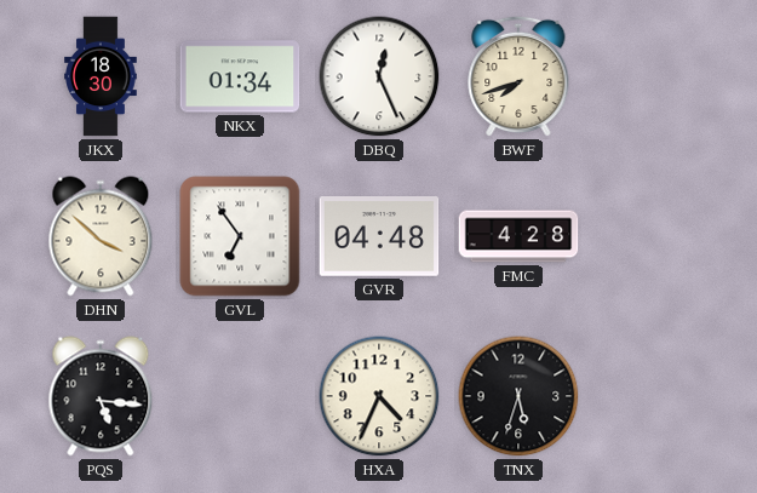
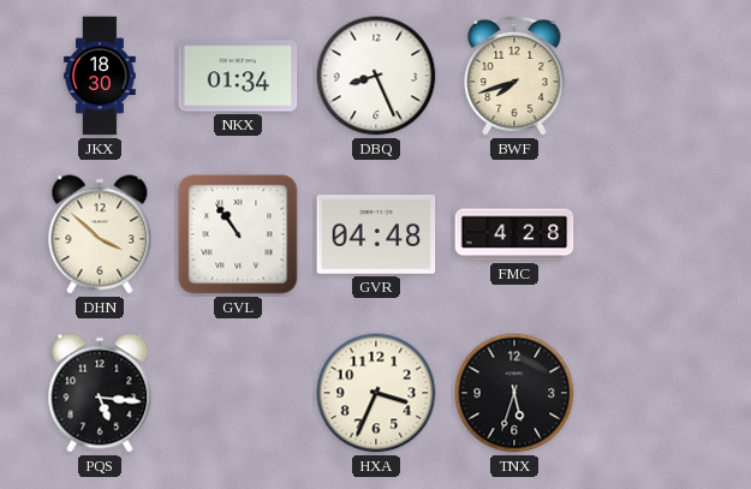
DBQ: 12:26 -> 8:26 (376, 76)
GVL: 6:54 -> 10:54 (238, 234)
HXA: 4:34 -> 3:34 (376, 393)
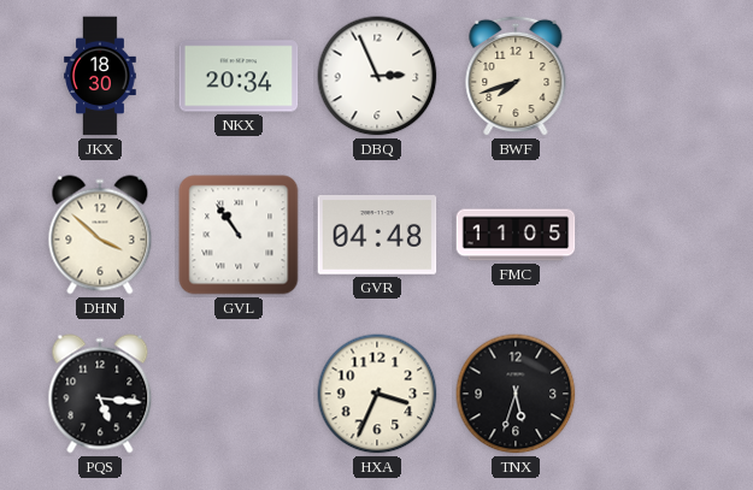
NKX: 01:34 -> 20:34 (239, 76)
DBQ: 8:26 -> 2:56 (377, 76)
FMC: 4:28 -> 11:05 (516, 235)
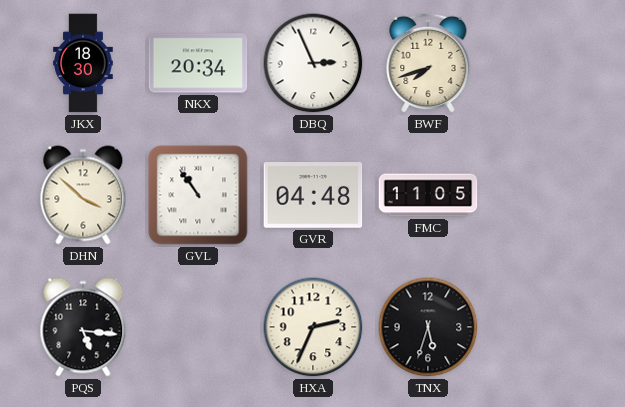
HXA: 3:34 -> 2:34 (313, 327)
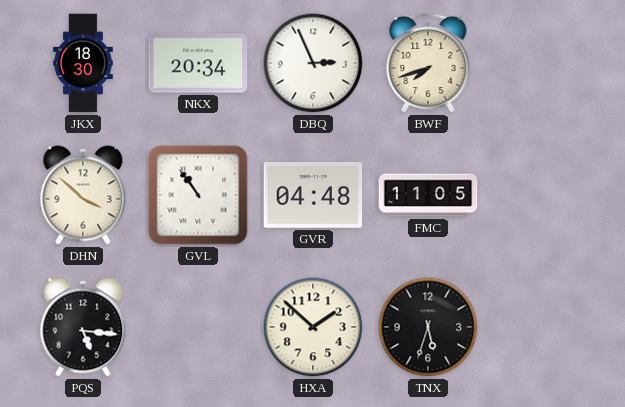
HXA: 2:34 -> 1:52 (313, 327)
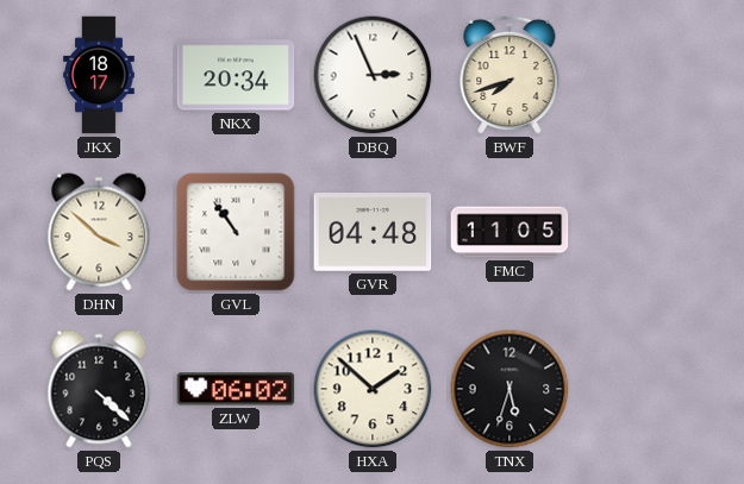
JKX: 18:30 -> 18:17 (99, 75)
PQS: 5:16 -> 4:22 (99, 389)
ZLW: none -> 06:02 (236, 389)
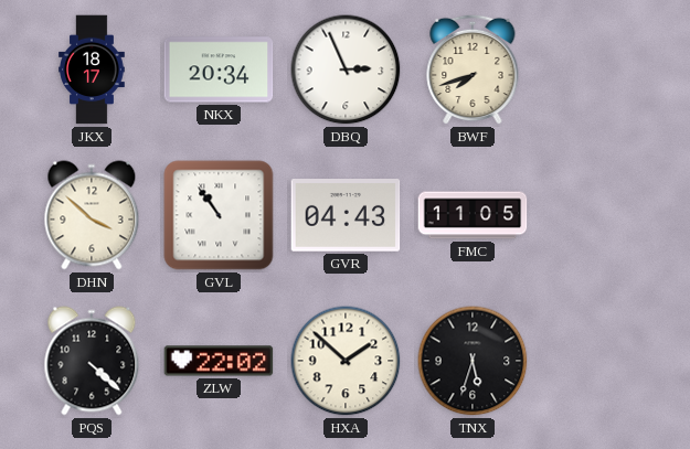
GVR: 04:48 -> 04:43 (346, 216)
ZLW: 06:02 -> 22:02 (219, 361)
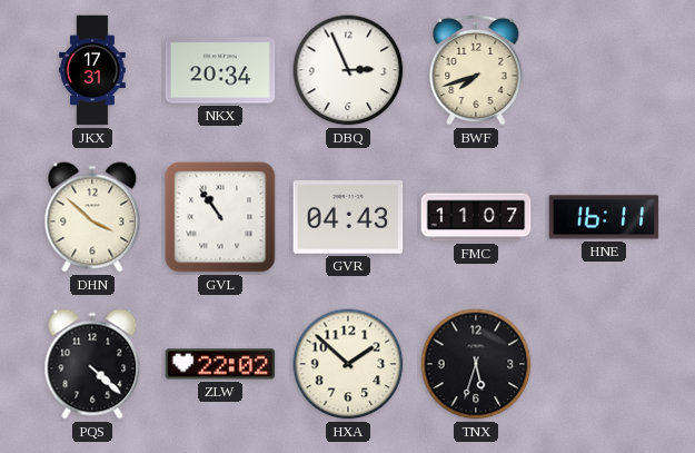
JKX: 18:17 -> 17:31 (92, 70)
FMC: 11:05 -> 11:07 (476, 217)
HNE: none -> 16:11 (604, 217)
